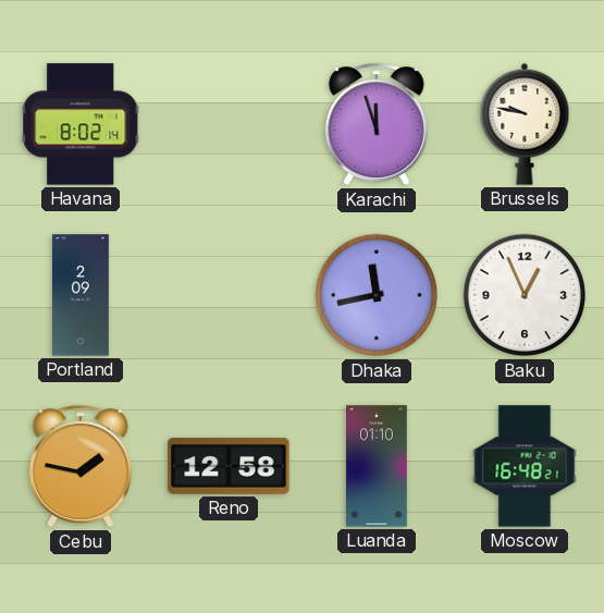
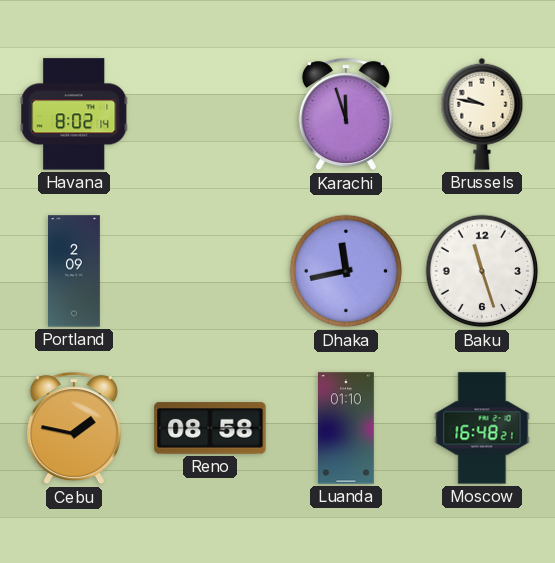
Baku: 12:56 -> 11:27 (482, 271)
Reno: 12:58 -> 08:58 (210, 428)
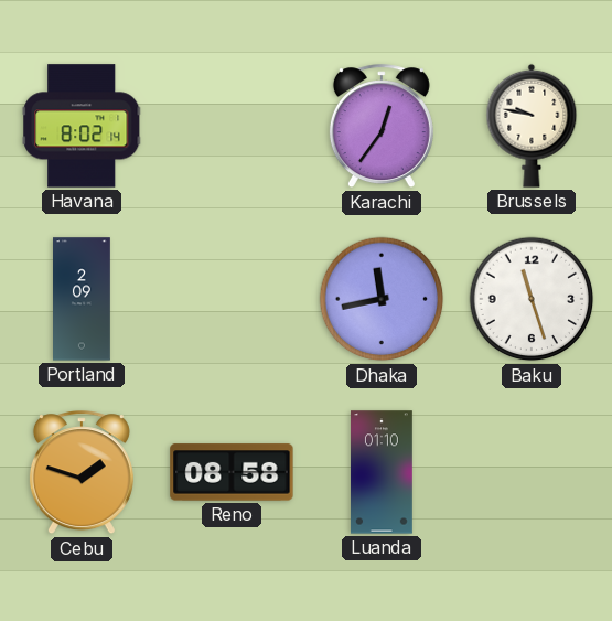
Karachi: 11:57 -> 12:36 (382, 127)
Cebu: 1:47 -> 1:48 (82, 473)
Moscow: 16:48 -> none (482, 428)
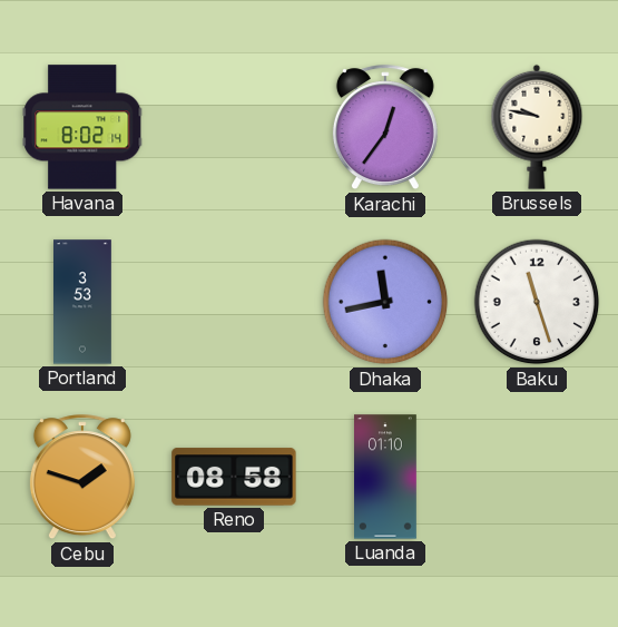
Portland: 2:09 -> 3:53 (84, 302)
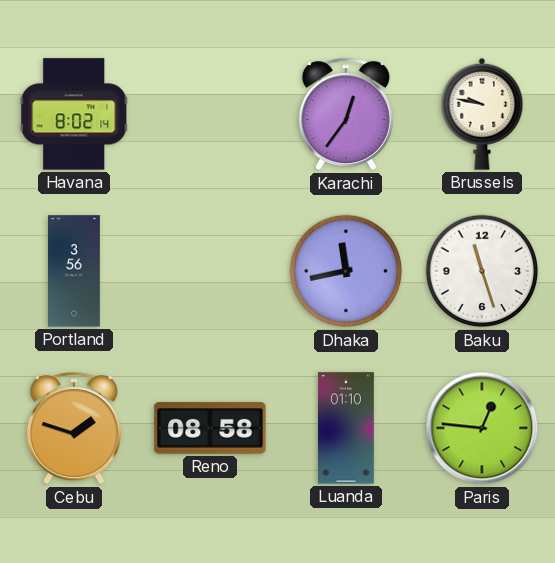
Portland: 3:53 -> 3:56 (75, 271)
Paris: none -> 12:46 (482, 428)
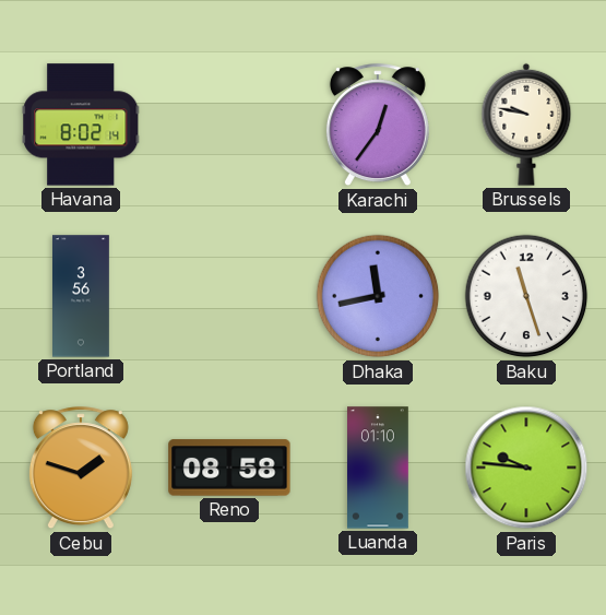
Paris: 12:46 -> 9:46 (526, 468)
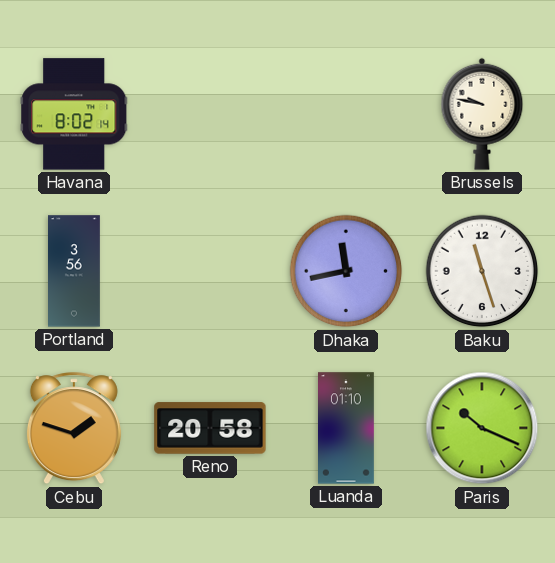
Karachi: 12:36 -> none (378, 126)
Reno: 08:58 -> 20:58 (210, 428)
Paris: 9:46 -> 10:19 (482, 428)
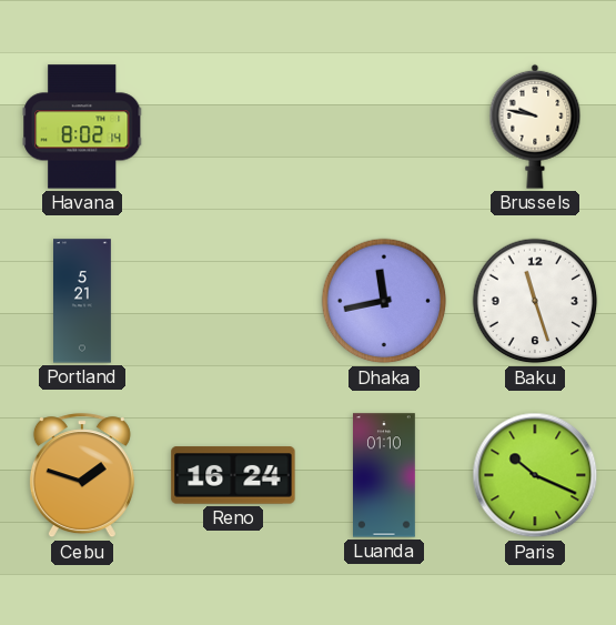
Portland: 3:56 -> 5:21 (83, 301)
Reno: 20:58 -> 16:24 (233, 475)
